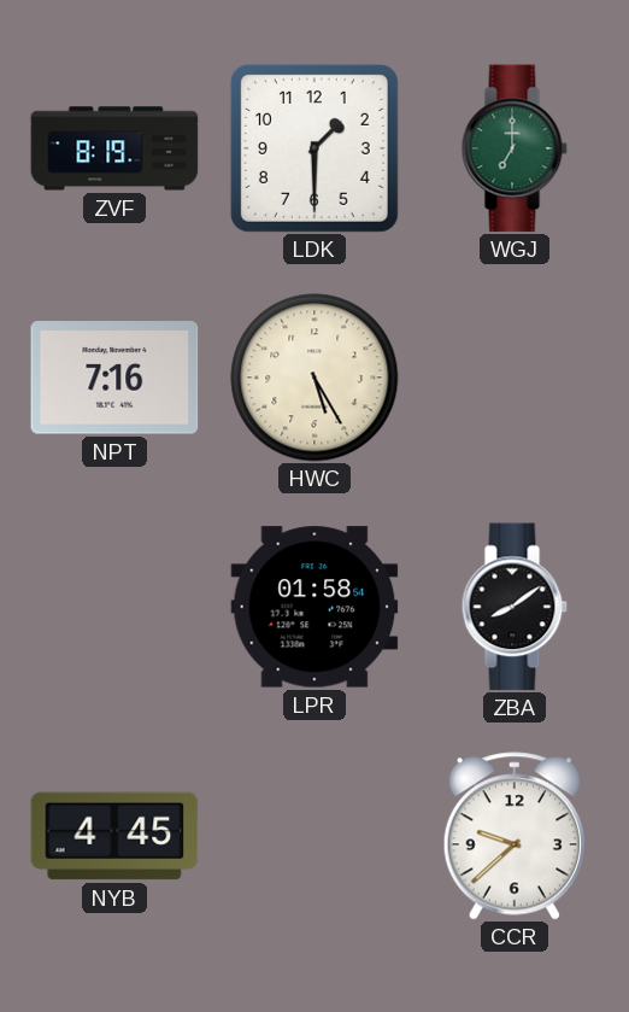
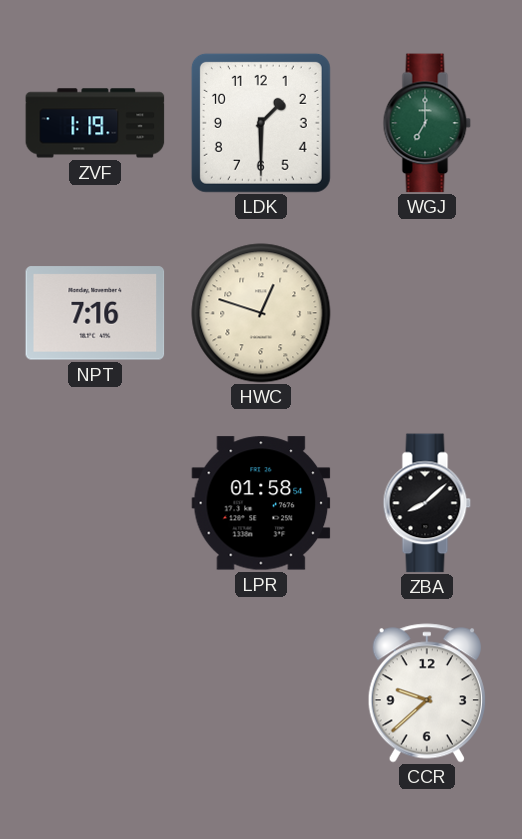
ZVF: 8:19 -> 1:19 (95, 123)
HWC: 5:25 -> 12:48 (261, 313)
ZBA: 8:09 -> 8:08 (427, 503)
NYB: 4:45 -> none (114, 836)
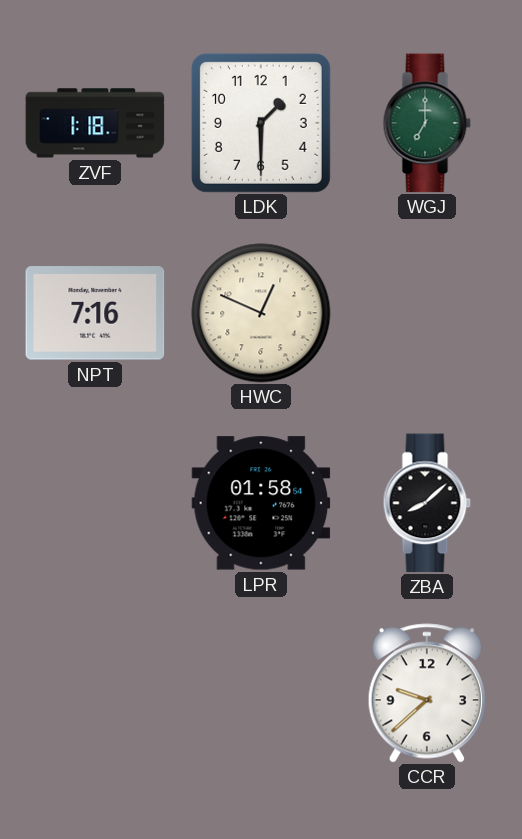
ZVF: 1:19 -> 1:18 (95, 123)
HWC: 12:48 -> 12:49 (261, 313)
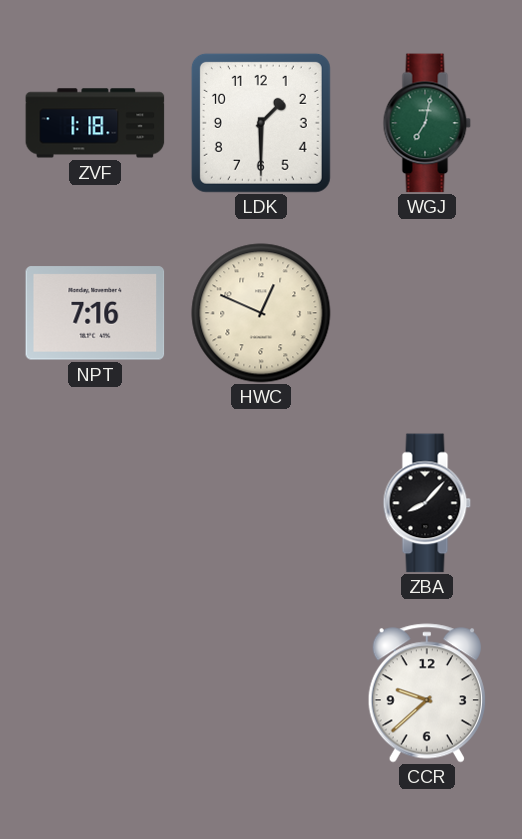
WGJ: 7:00 -> 7:02 (427, 123)
LPR: 01:58 -> none (261, 503)
ZBA: 8:08 -> 8:07 (427, 503)
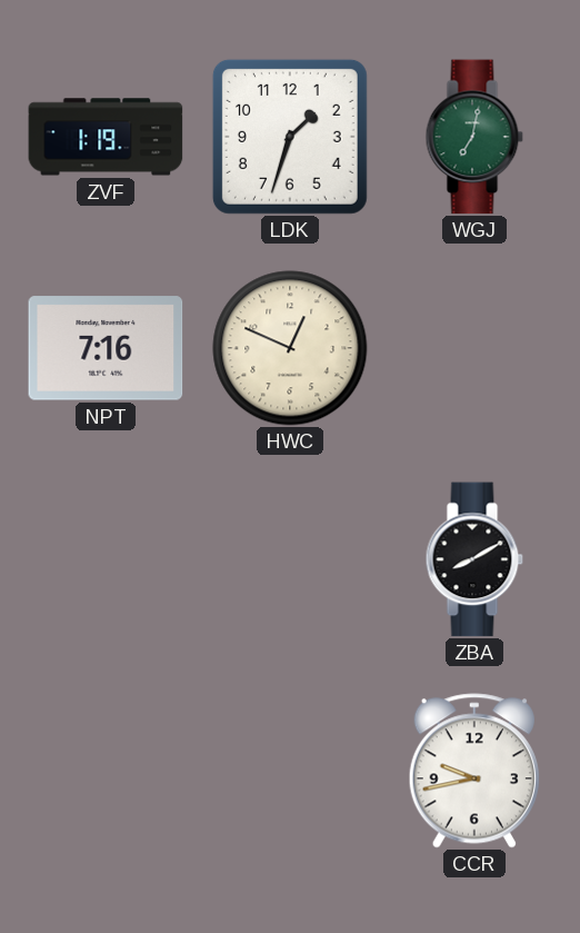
ZVF: 1:18 -> 1:19 (106, 137)
LDK: 1:30 -> 1:33 (290, 137)
ZBA: 8:07 -> 8:10 (474, 559)
CCR: 9:38 -> 9:43 (474, 771)
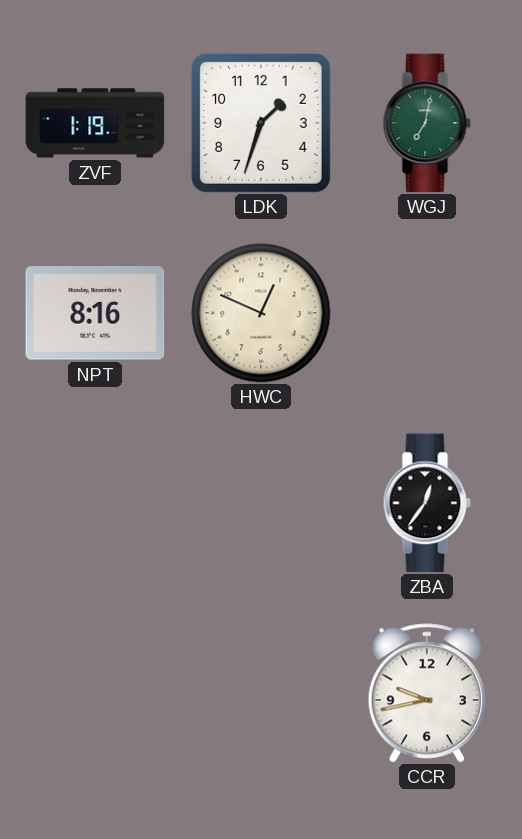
NPT: 7:16 -> 8:16 (95, 313)
ZBA: 8:10 -> 12:36 (427, 503)
